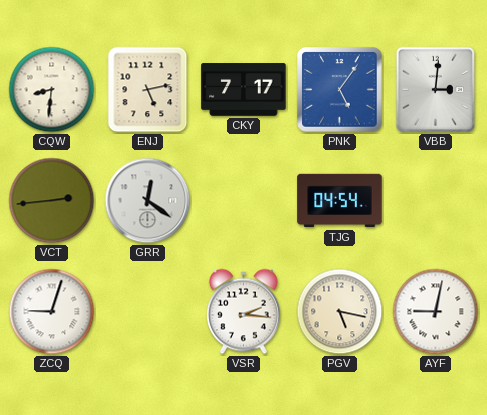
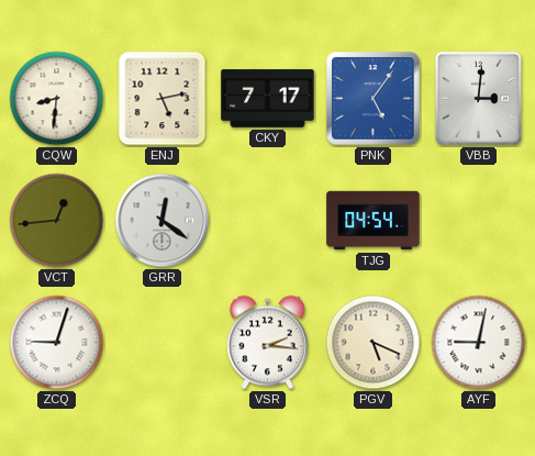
VCT: 2:44 -> 12:44 (57, 221)
PGV: 5:17 -> 5:19 (374, 343)
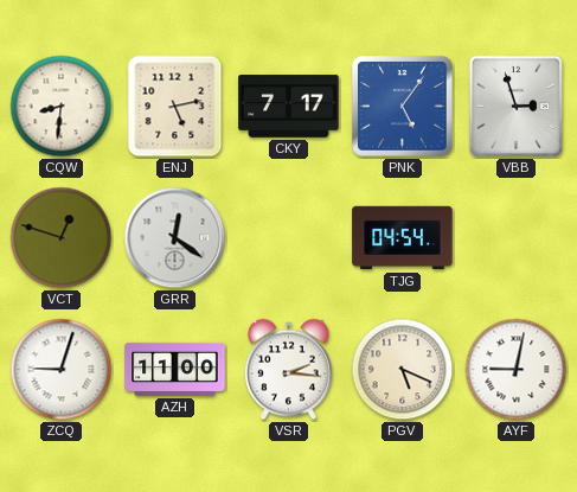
VBB: 3:01 -> 2:57 (515, 106)
VCT: 12:44 -> 12:48 (62, 238)
AZH: none -> 11:00 (175, 369)
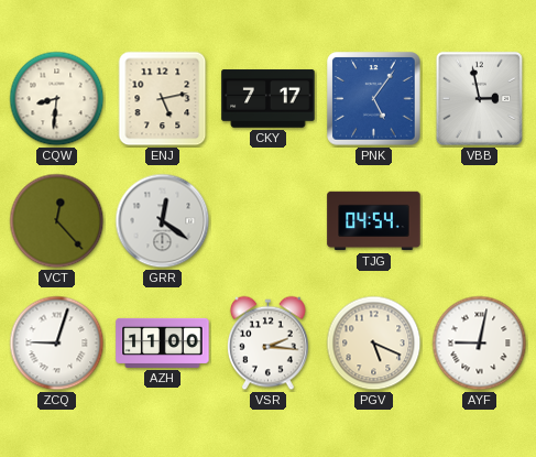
VBB: 2:57 -> 2:58 (479, 98)
VCT: 12:48 -> 12:23 (57, 221)
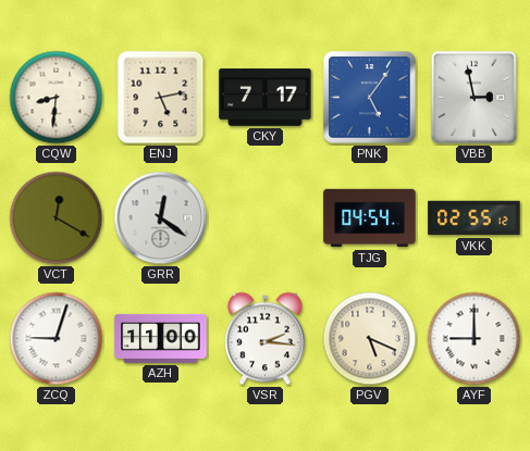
VCT: 12:23 -> 12:20 (57, 218)
VKK: none -> 02:55 (474, 218)
AYF: 9:02 -> 9:00 (474, 339)
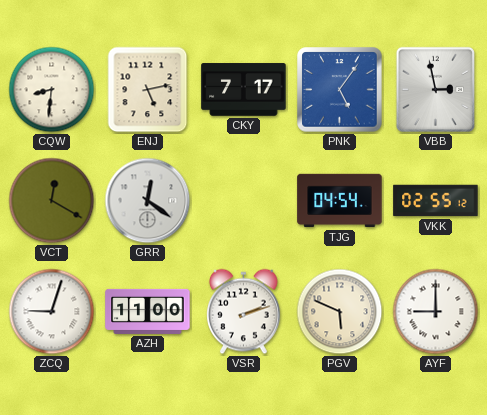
VSR: 2:16 -> 2:12 (244, 312)
PGV: 5:19 -> 5:49 (340, 312)
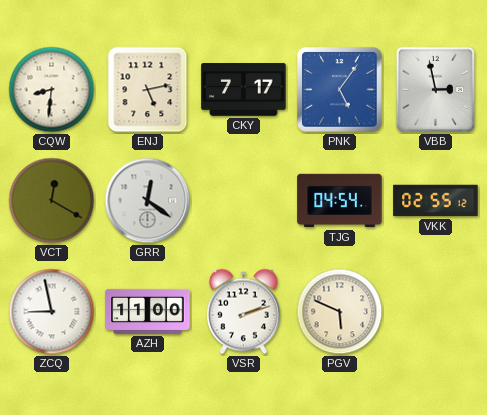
ZCQ: 9:03 -> 8:58 (52, 312)
AYF: 9:00 -> none (436, 312)
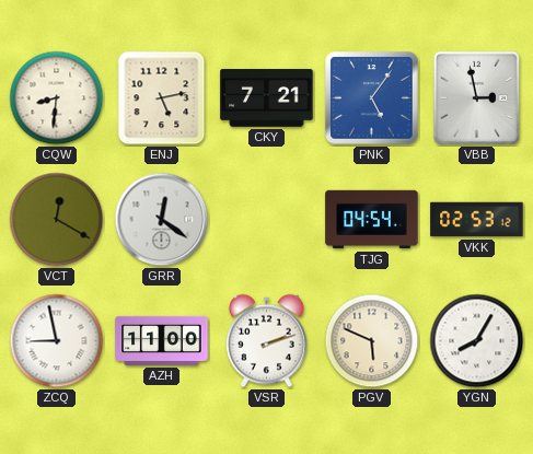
CKY: 7:17 -> 7:21 (267, 98)
VKK: 02:55 -> 02:53 (477, 220)
YGN: none -> 8:05 (477, 341)
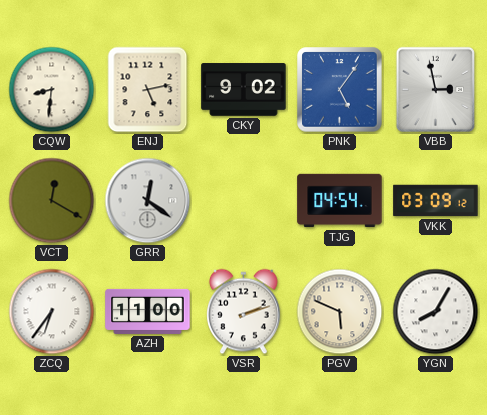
CKY: 7:21 -> 9:02 (244, 90)
VKK: 02:53 -> 03:09 (436, 201)
ZCQ: 8:58 -> 6:36 (52, 312)
